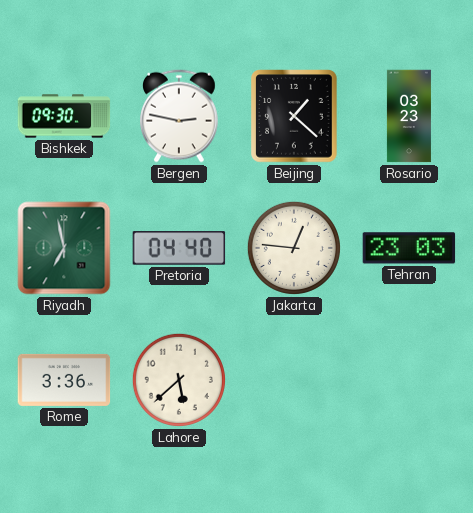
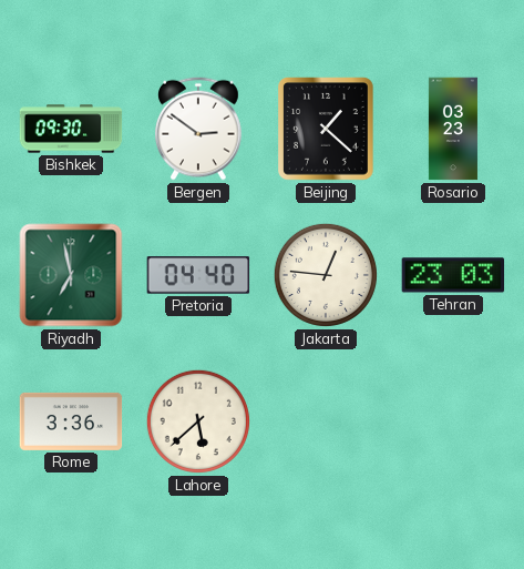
Bergen: 2:47 -> 2:51 (199, 129)
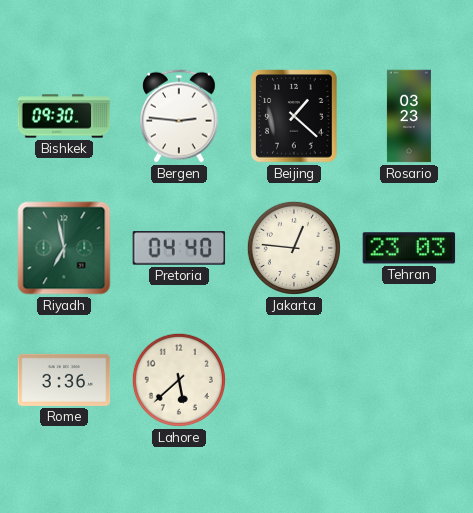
Bergen: 2:51 -> 2:46 (180, 116)
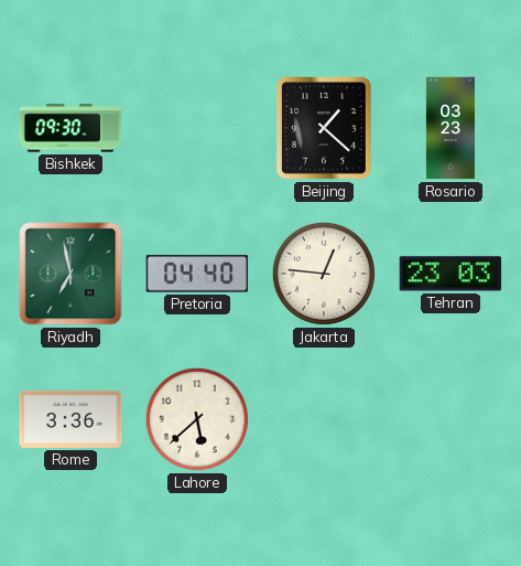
Bergen: 2:46 -> none (180, 116)
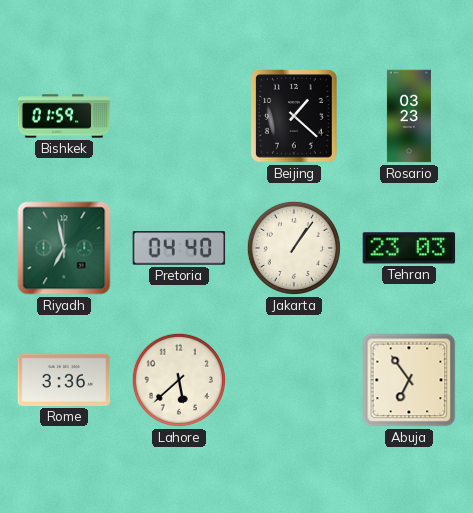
Bishkek: 09:30 -> 01:59 (64, 116)
Jakarta: 12:46 -> 1:06 (294, 248)
Abuja: none -> 6:54 (409, 380)
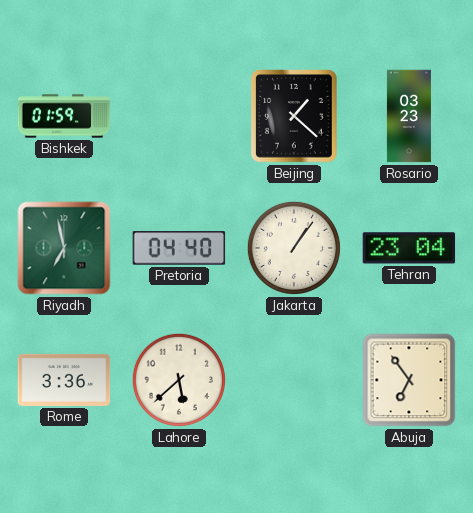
Tehran: 23:03 -> 23:04 (409, 248)
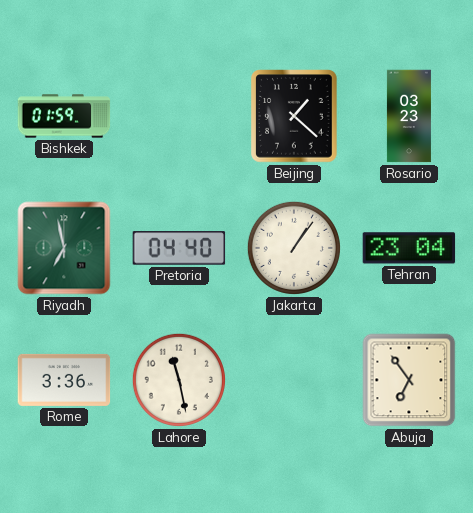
Lahore: 5:38 -> 11:28 (179, 380)
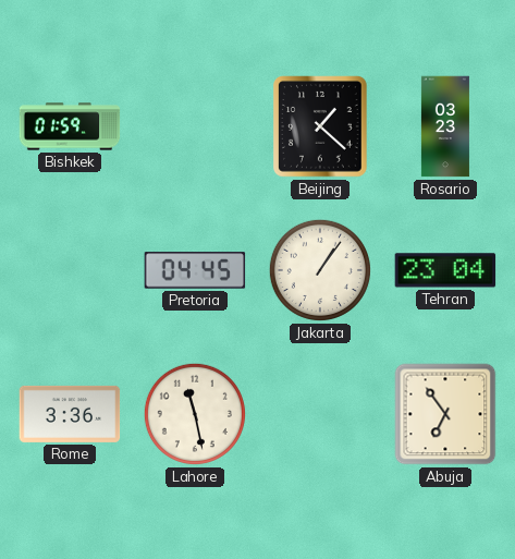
Riyadh: 6:58 -> none (64, 248)
Pretoria: 04:40 -> 04:45 (195, 270)
